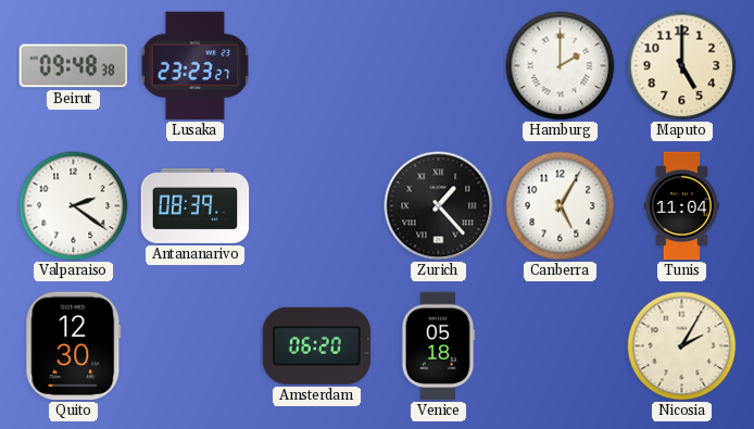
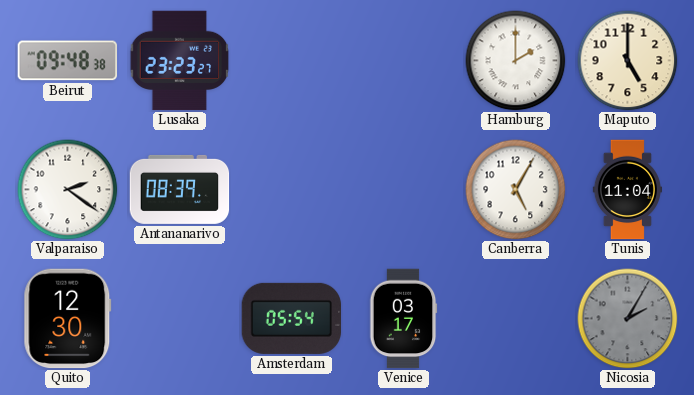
Zurich: 1:23 -> none (439, 206)
Amsterdam: 06:20 -> 05:54 (292, 318)
Venice: 05:18 -> 03:17 (403, 319)
Nicosia dial: cream -> grey (628, 319)
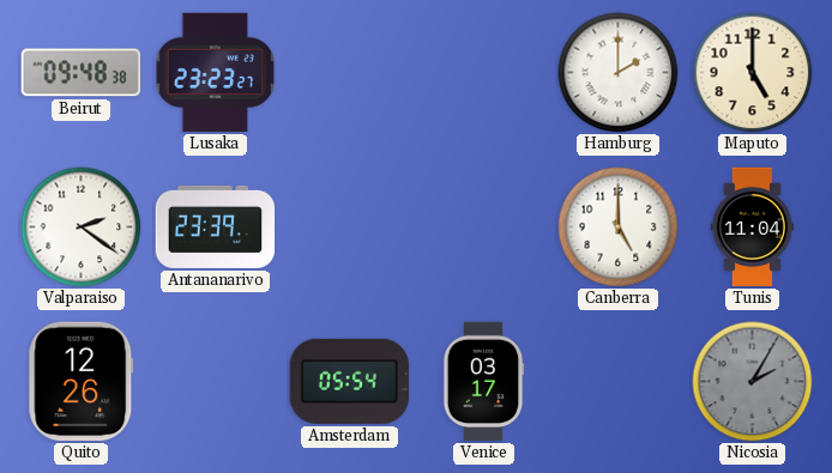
Antananarivo: 08:39 -> 23:39 (216, 226)
Canberra: 5:05 -> 5:00 (619, 228)
Quito: 12:30 -> 12:26 (82, 382)
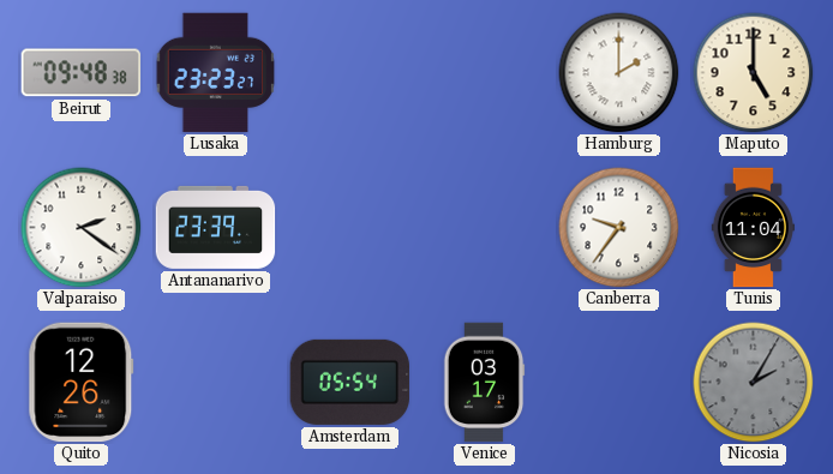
Canberra: 5:00 -> 9:36 (619, 228)
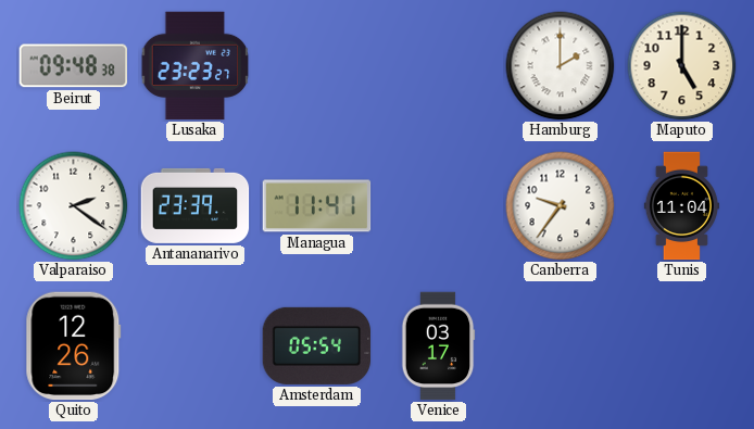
Managua: none -> 11:41 (317, 206)
Nicosia: 2:05 -> none (754, 383)
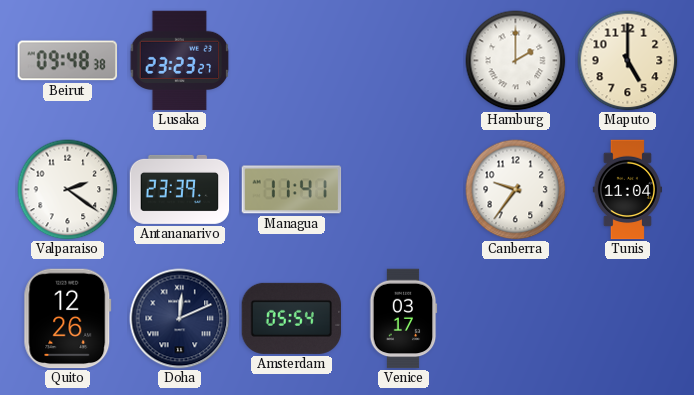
Doha: none -> 12:11 (180, 319)
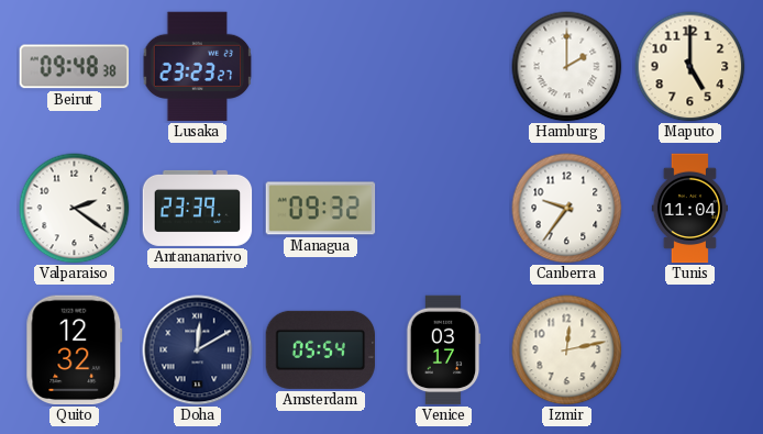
Managua: 11:41 -> 09:32 (321, 209)
Quito: 12:26 -> 12:32 (75, 350)
Doha: 12:11 -> 12:10 (198, 350)
Izmir: none -> 12:13 (567, 350)
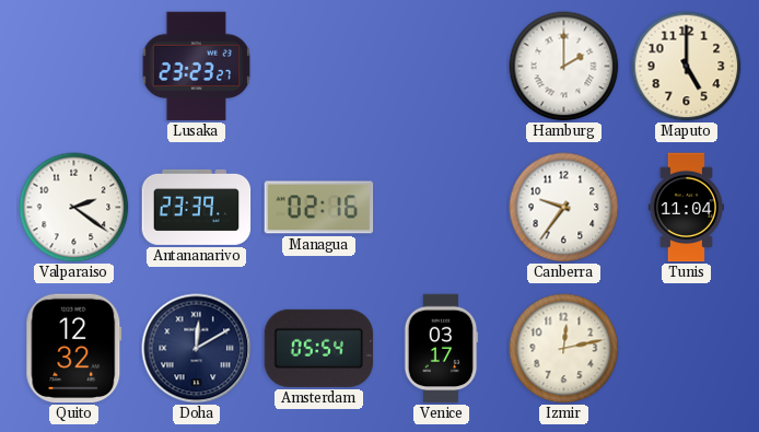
Beirut: 09:48 -> none (75, 67)
Managua: 09:32 -> 02:16 (319, 208)
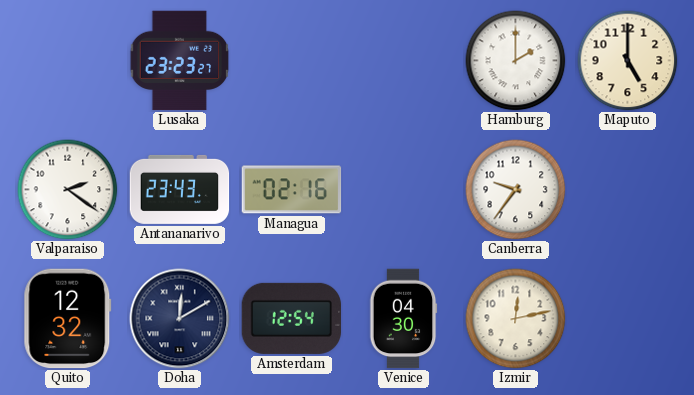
Antananarivo: 23:39 -> 23:43 (180, 189)
Tunis: 11:04 -> none (686, 208)
Amsterdam: 05:54 -> 12:54 (292, 318)
Venice: 03:17 -> 04:30 (403, 319)
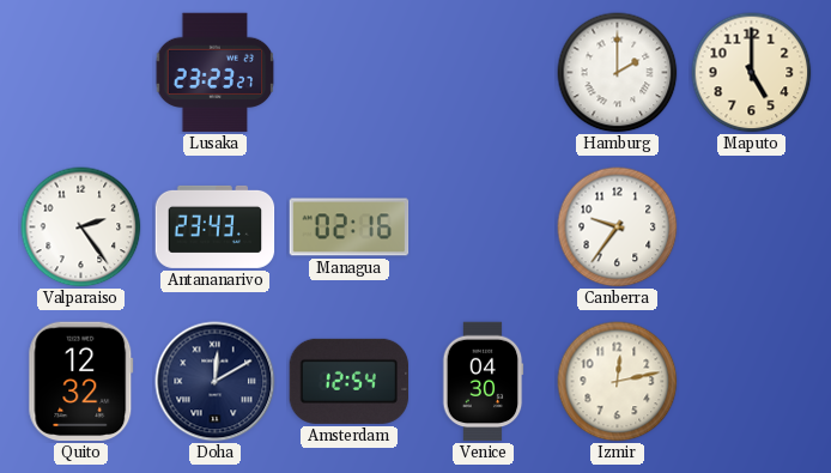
Valparaiso: 2:21 -> 2:24 (81, 228)
